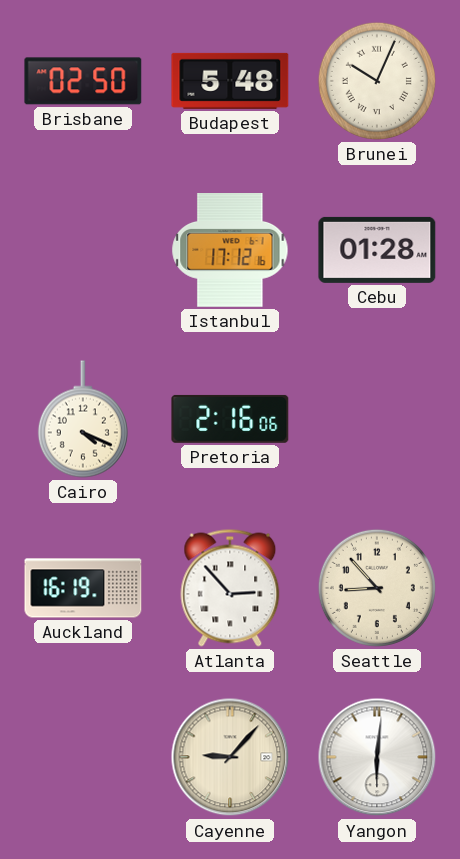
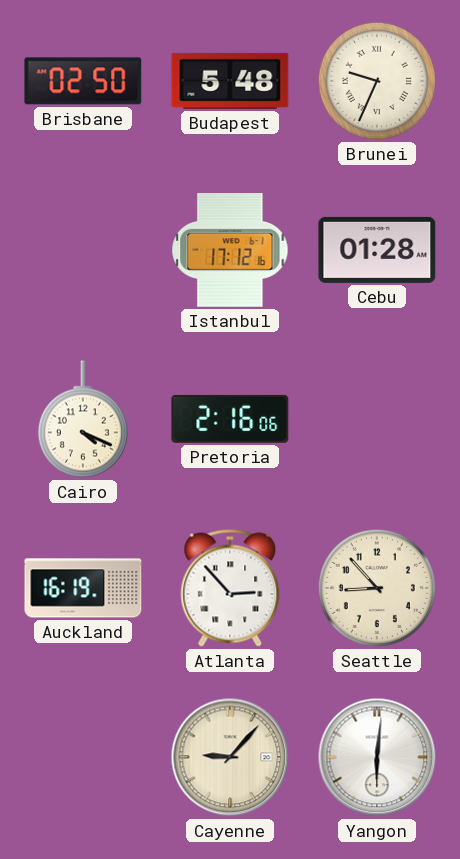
Brunei: 10:04 -> 9:34 (377, 81)
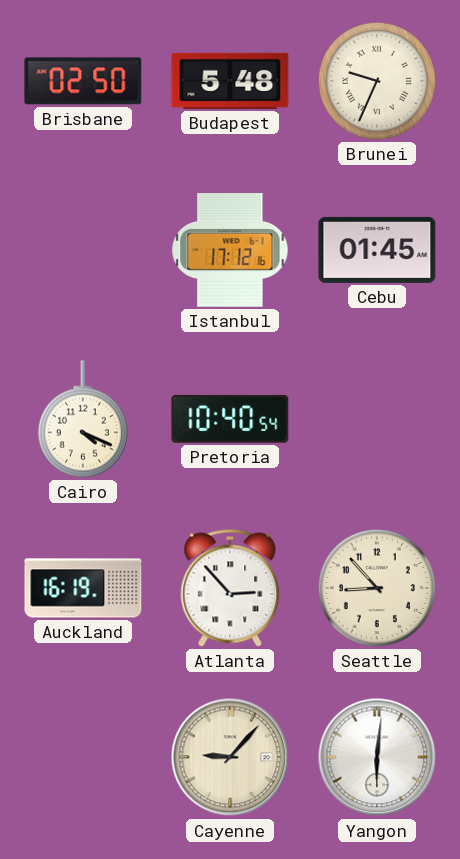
Cebu: 01:28 -> 01:45 (377, 250)
Pretoria: 2:16 -> 10:40 (230, 419)
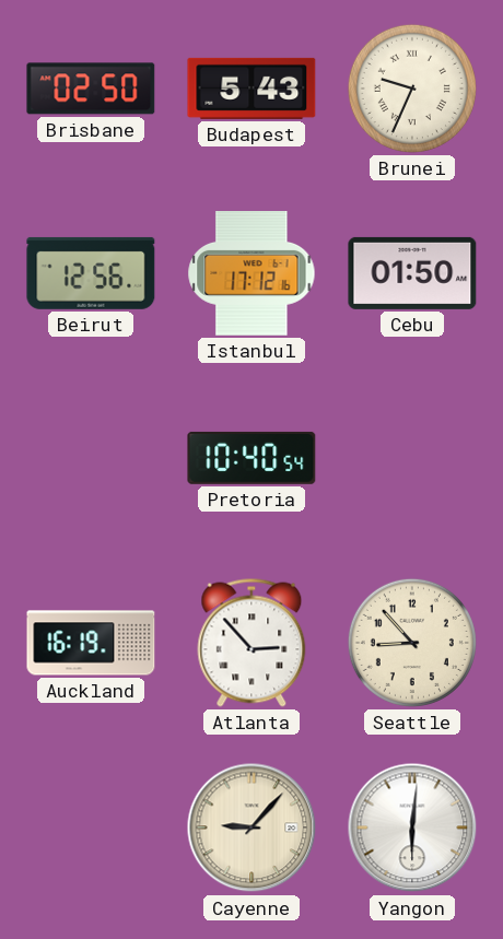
Budapest: 5:48 -> 5:43 (251, 89)
Beirut: none -> 12:56 (91, 273)
Cebu: 01:45 -> 01:50 (412, 273)
Cairo: 4:19 -> none (83, 419)
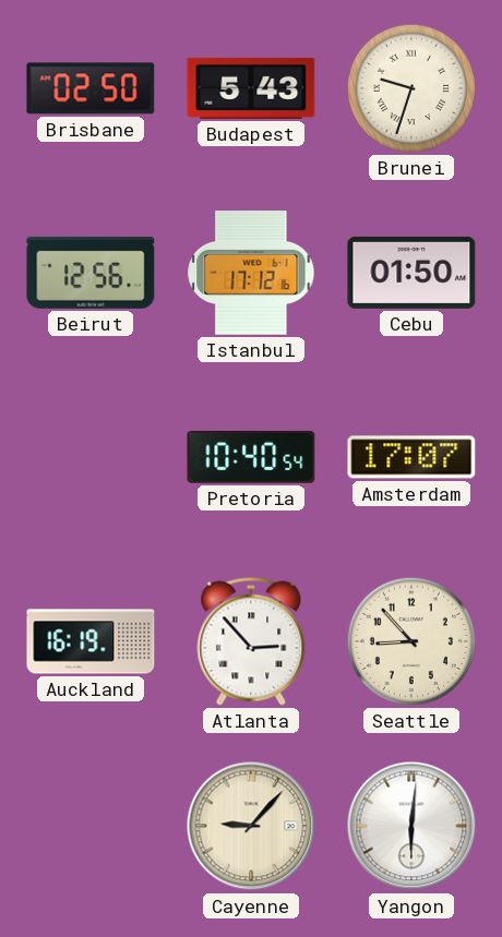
Brunei: 9:34 -> 9:33 (411, 88)
Amsterdam: none -> 17:07 (411, 457)
